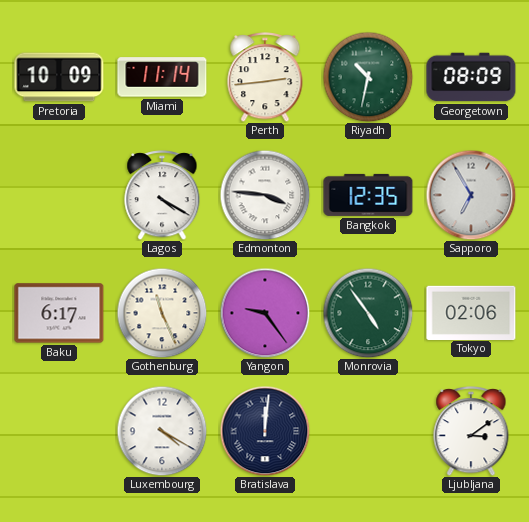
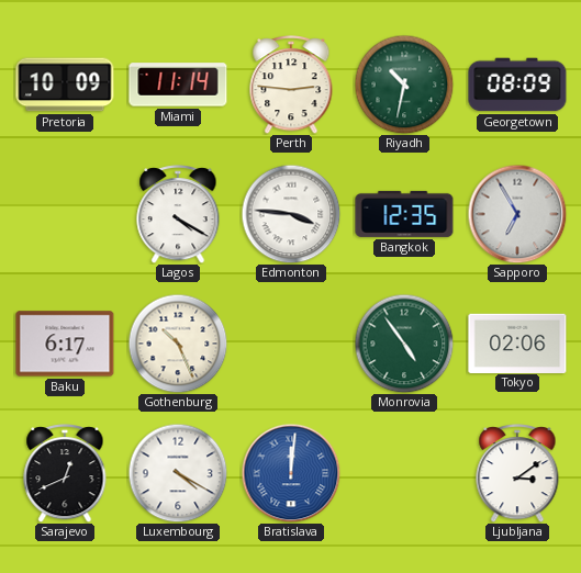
Perth: 2:44 -> 2:46 (291, 85)
Gothenburg: 11:26 -> 10:26 (178, 344)
Yangon: 9:24 -> none (265, 313)
Sarajevo: none -> 12:41 (65, 473)
Bratislava dial: navy -> blue (291, 473)
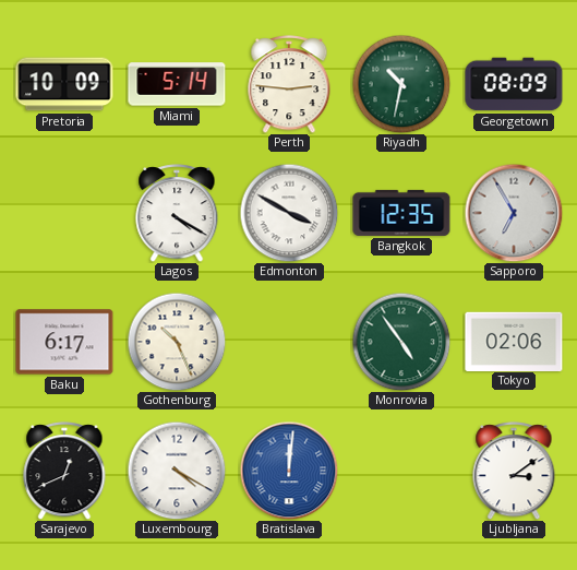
Miami: 11:14 -> 5:14 (177, 84)
Edmonton: 3:46 -> 3:50 (289, 213)
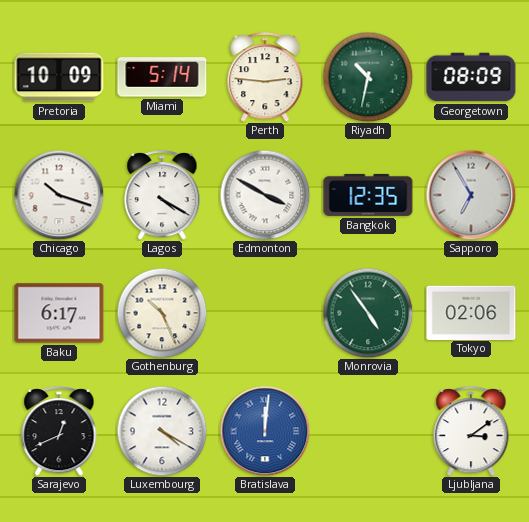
Chicago: none -> 10:18 (59, 195)
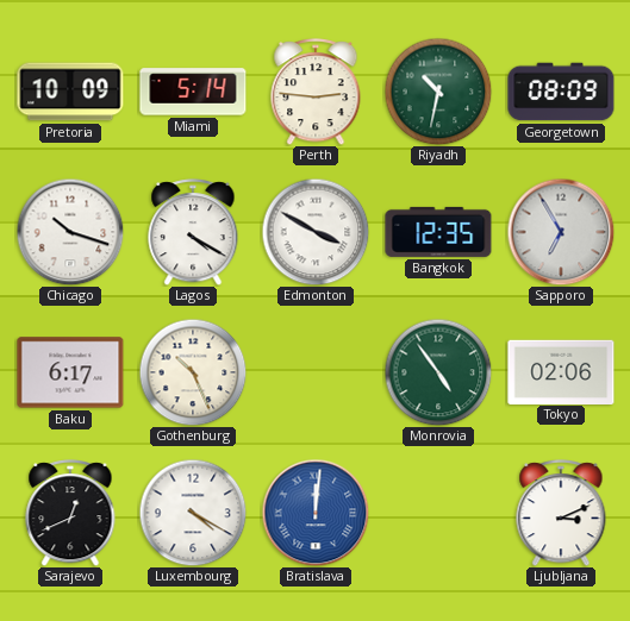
Ljubljana: 3:09 -> 3:11 (561, 513)
